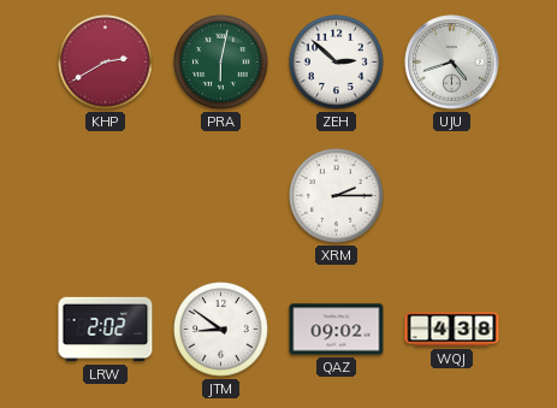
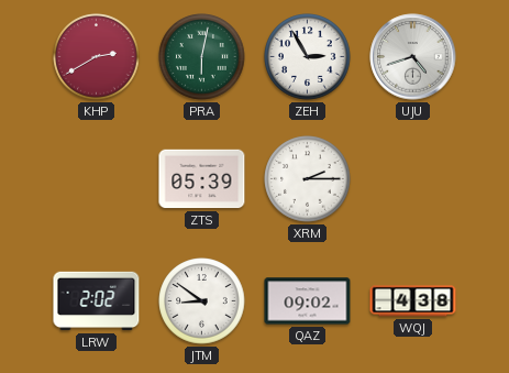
ZEH: 2:52 -> 2:55 (308, 57)
ZTS: none -> 05:39 (202, 179)
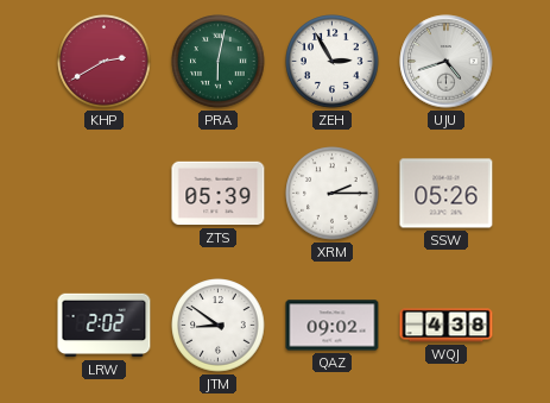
SSW: none -> 05:26 (447, 194)
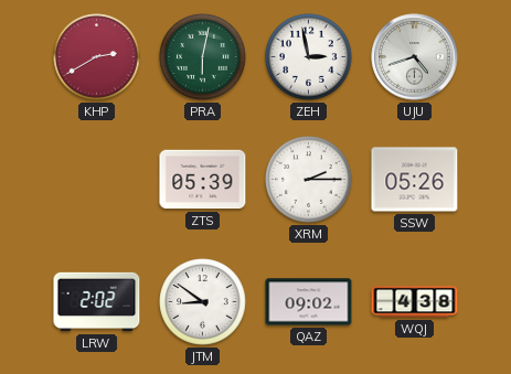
ZEH: 2:55 -> 2:58 (309, 57)
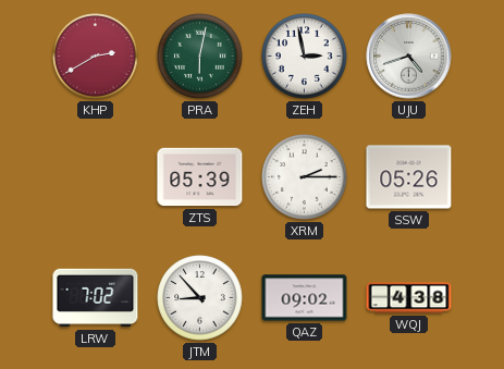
LRW: 2:02 -> 7:02 (96, 298)
JTM: 8:51 -> 8:53 (200, 298)
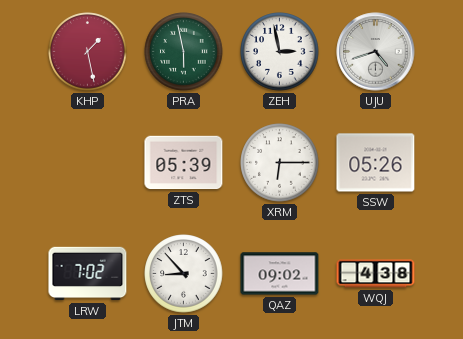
KHP: 2:40 -> 1:28 (88, 52)
PRA: 6:02 -> 5:58 (184, 52)
XRM: 2:15 -> 6:15 (280, 163)
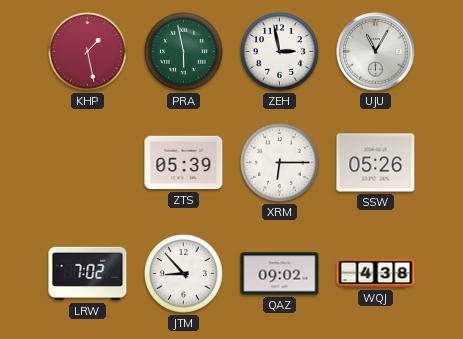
UJU: 4:42 -> 11:05 (376, 52)
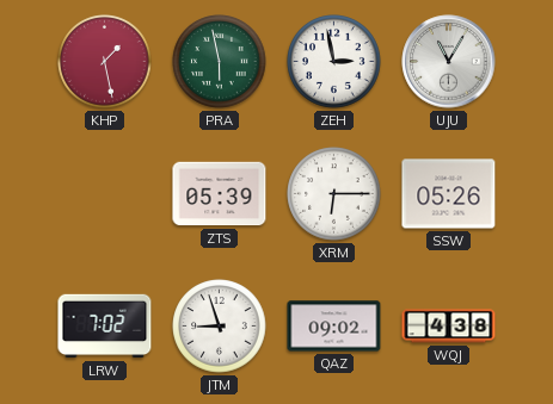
JTM: 8:53 -> 8:57 (220, 327)
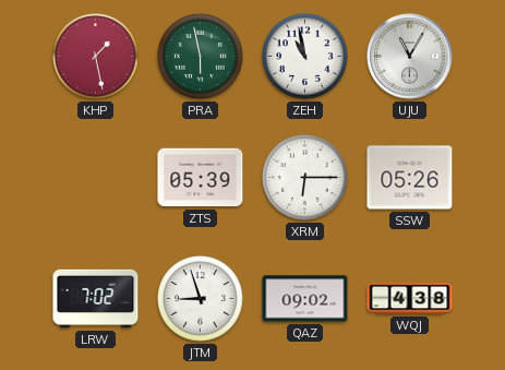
ZEH: 2:58 -> 10:58 (305, 57)
